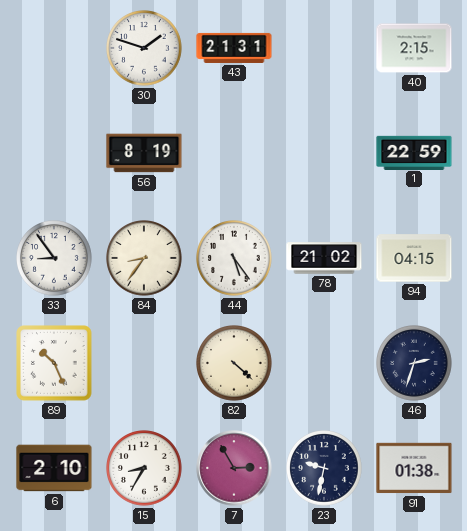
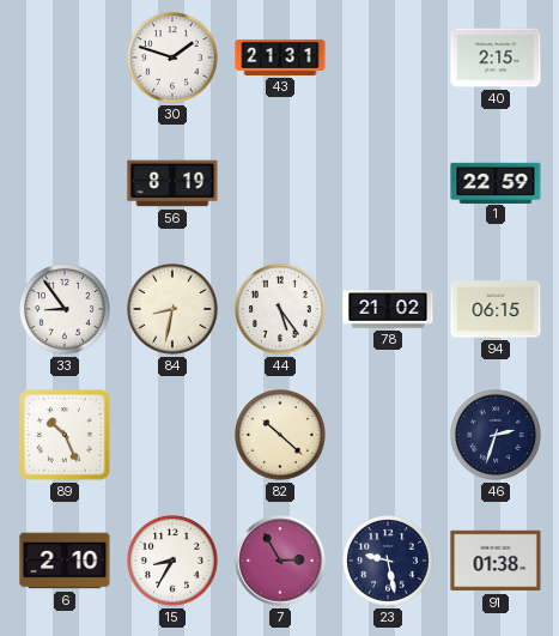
84: 8:36 -> 8:32 (174, 310)
94: 04:15 -> 06:15 (496, 309)
82: 4:22 -> 10:22 (281, 436)
23: 9:32 -> 9:28 (389, 562)
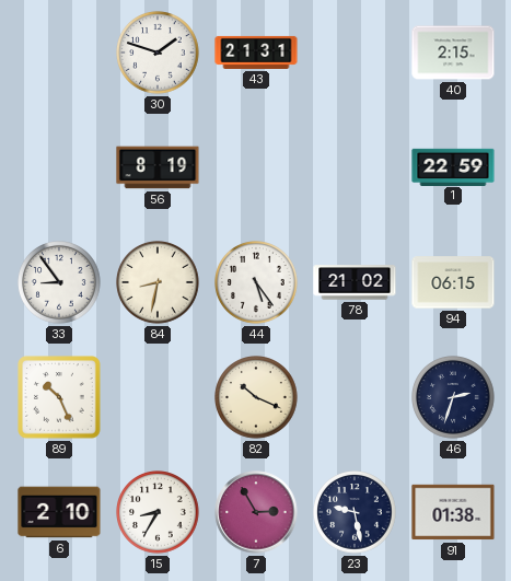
82: 10:22 -> 10:19 (257, 398)
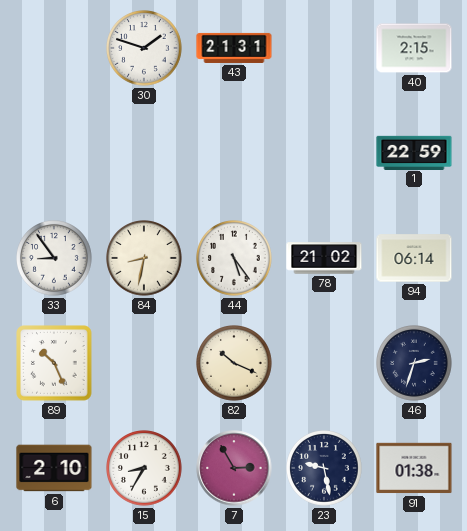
56: 8:19 -> none (158, 167)
94: 06:15 -> 06:14 (414, 258)
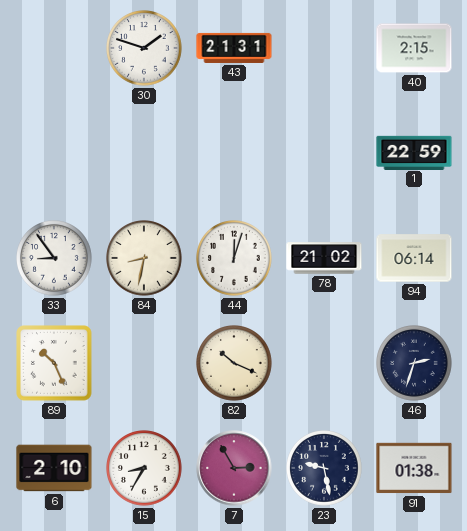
44: 5:24 -> 12:03 (235, 259)
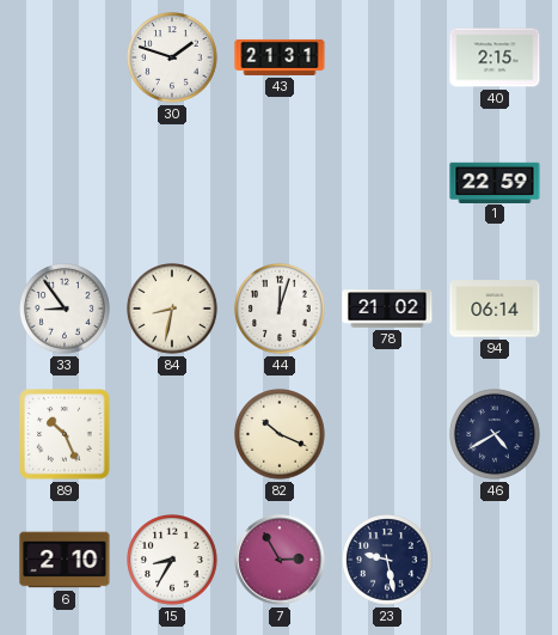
46: 2:33 -> 4:40 (496, 435)
91: 01:38 -> none (414, 468)
